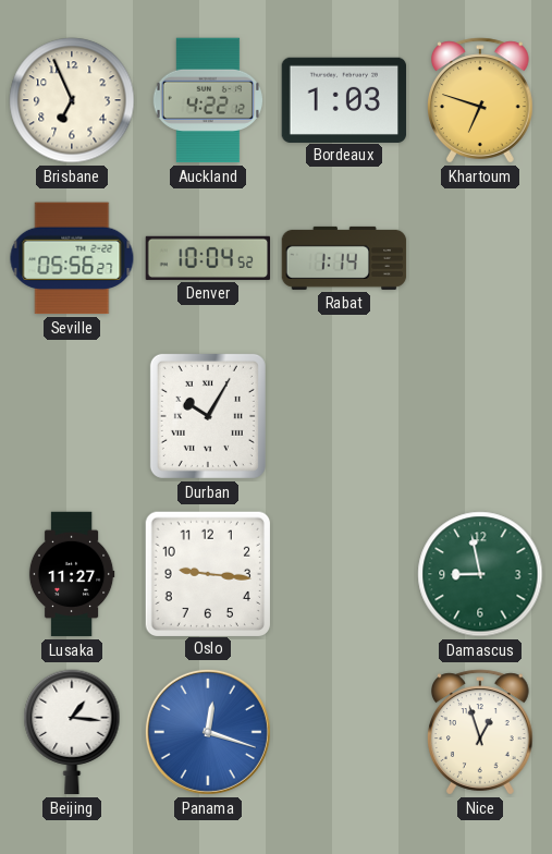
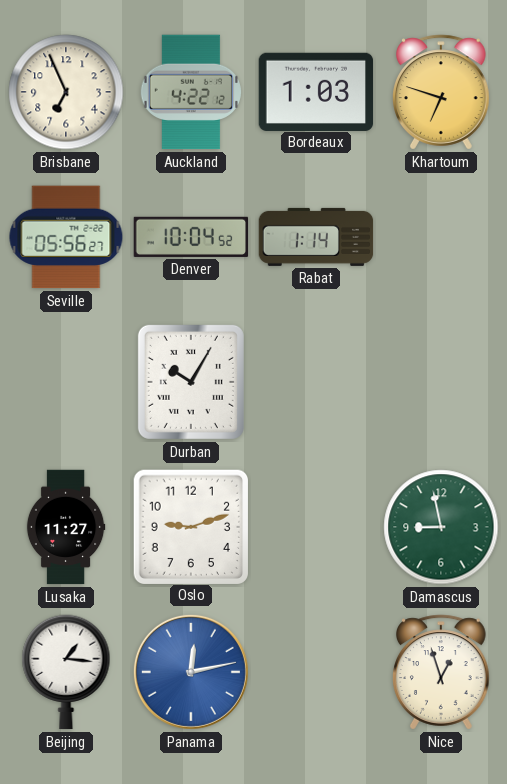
Oslo: 9:16 -> 9:12 (190, 526)
Panama: 12:18 -> 12:13 (191, 672)
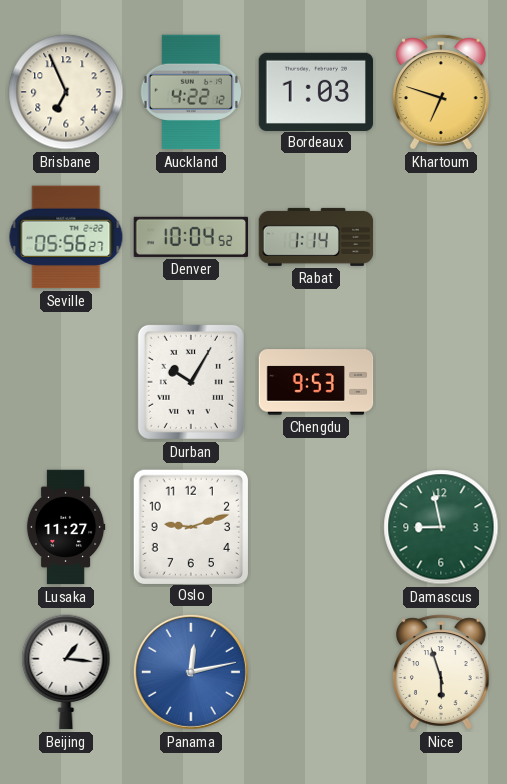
Chengdu: none -> 9:53 (316, 382)
Nice: 12:57 -> 5:57 (442, 672)
